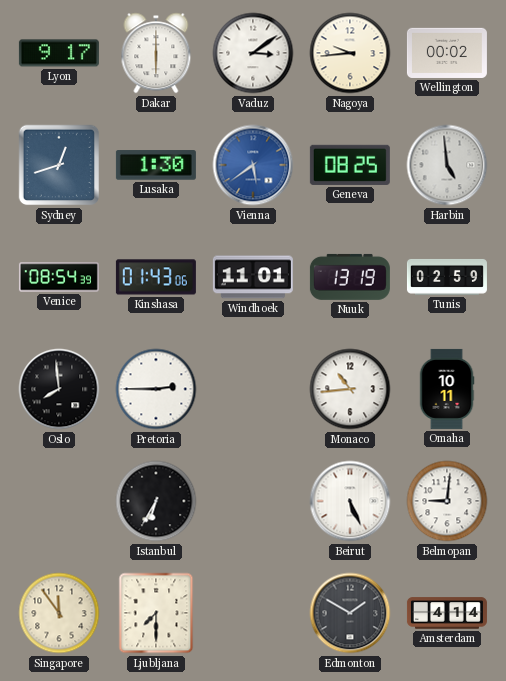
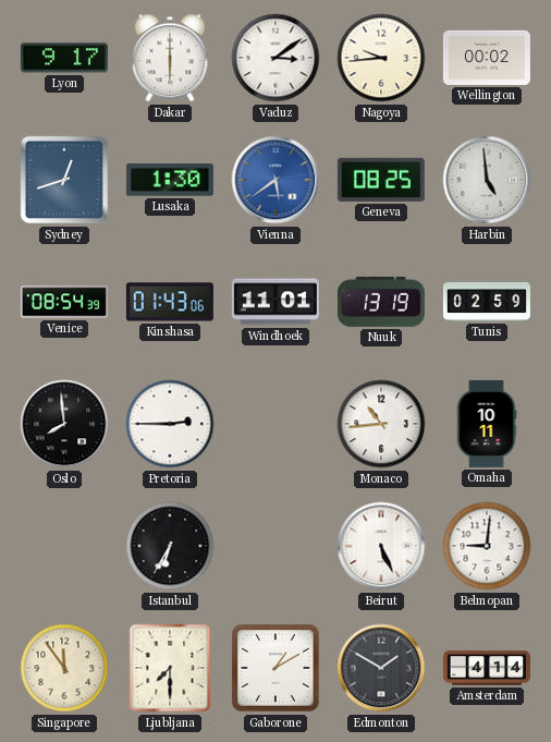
Gaborone: none -> 1:10 (275, 668)
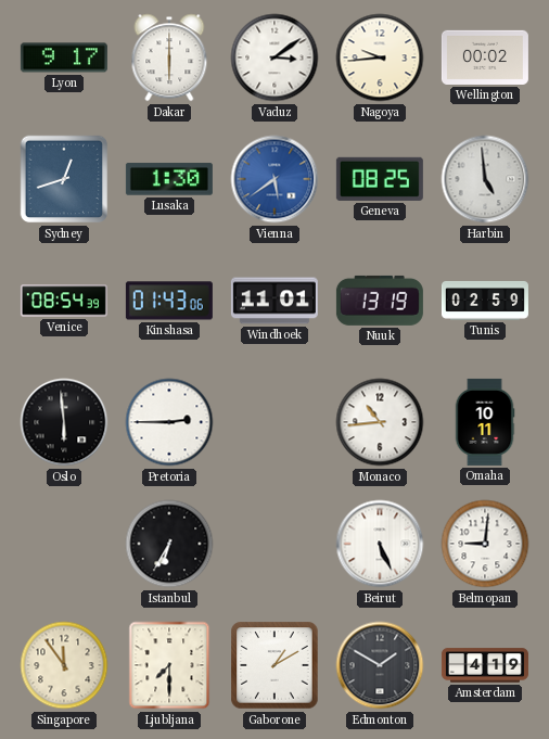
Oslo: 7:59 -> 5:59 (64, 422)
Amsterdam: 4:14 -> 4:19 (485, 665)
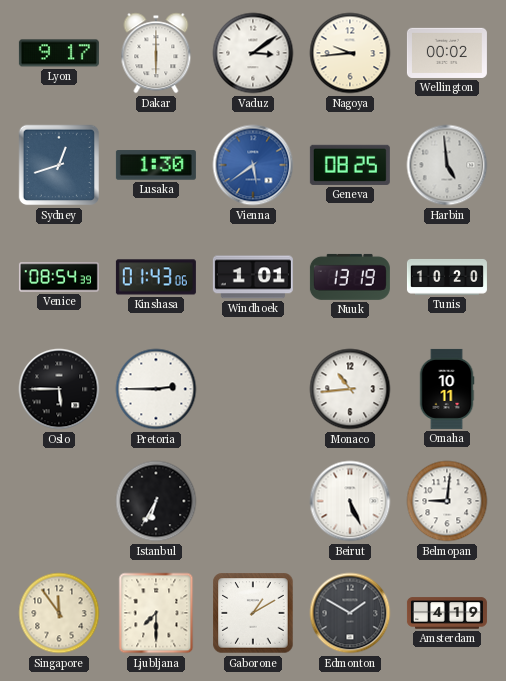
Windhoek: 11:01 -> 1:01 (253, 277)
Tunis: 02:59 -> 10:20 (447, 277)
Oslo: 5:59 -> 5:45 (59, 389)
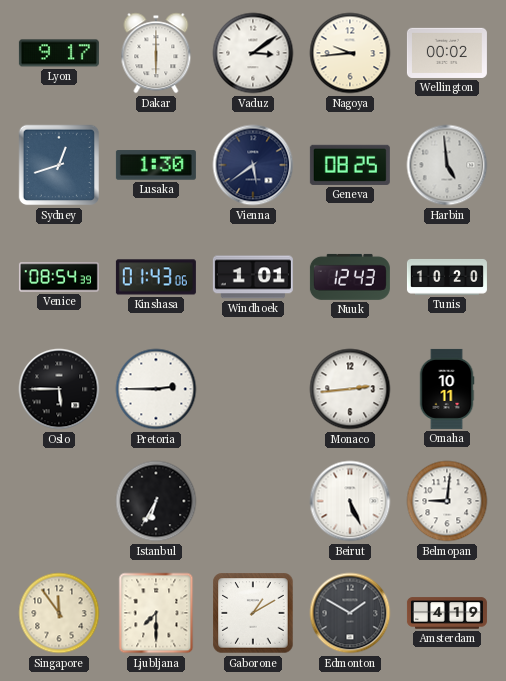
Vienna dial: blue -> navy (253, 165)
Nuuk: 13:19 -> 12:43 (350, 277)
Monaco: 10:44 -> 2:44 (350, 389)
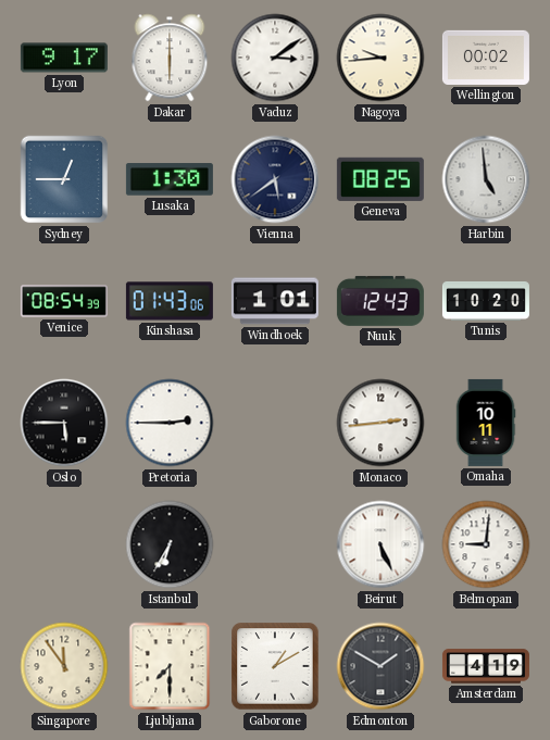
Sydney: 12:42 -> 12:45 (64, 179)
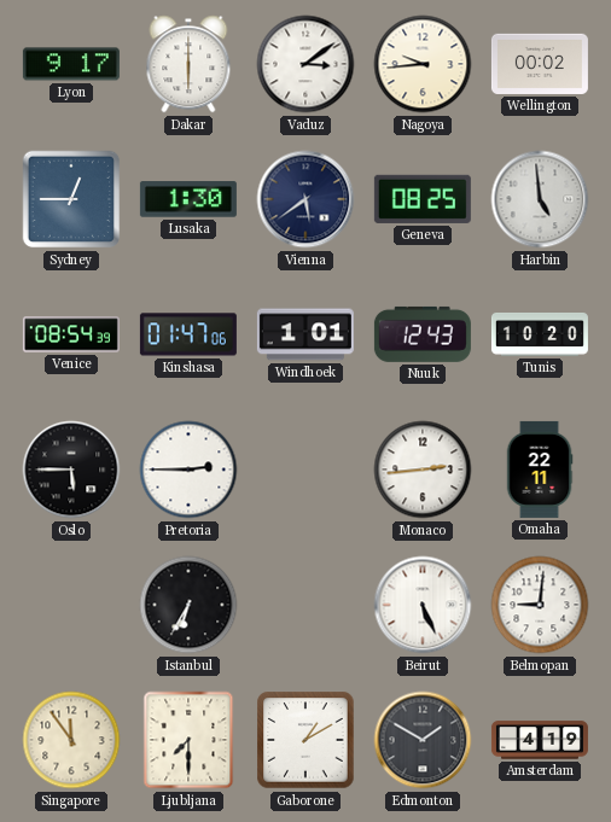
Kinshasa: 01:43 -> 01:47 (188, 334)
Omaha: 10:11 -> 22:11 (540, 470)
